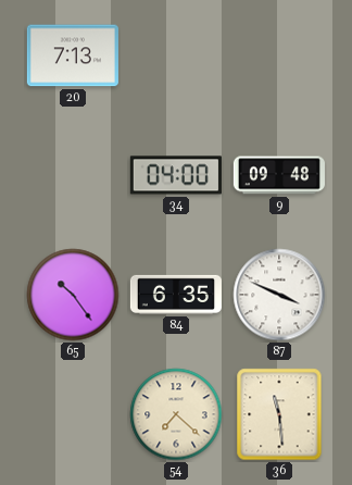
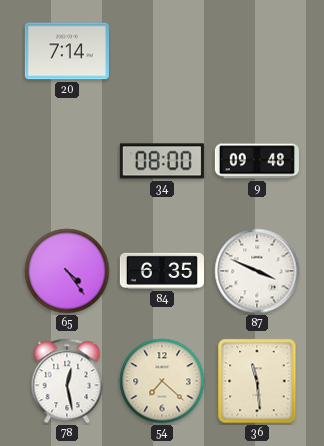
20: 7:13 -> 7:14 (67, 51)
34: 04:00 -> 08:00 (162, 161)
65: 10:24 -> 4:24 (67, 271)
78: none -> 12:28 (67, 381)
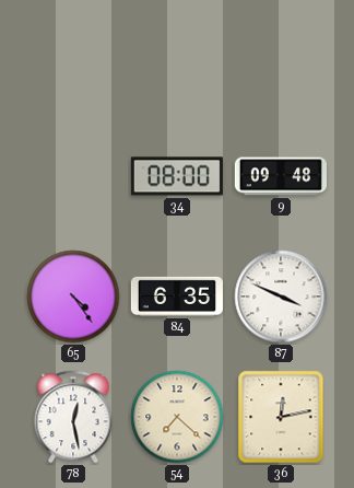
20: 7:14 -> none (67, 51)
36: 11:29 -> 12:13 (281, 417)
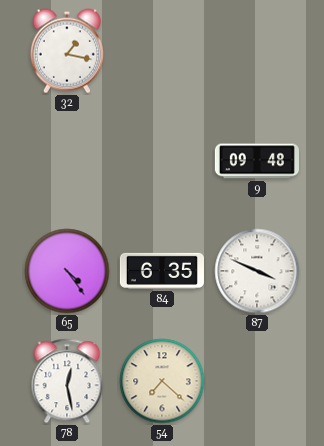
32: none -> 1:17 (67, 51)
34: 08:00 -> none (177, 176)
36: 12:13 -> none (281, 417)
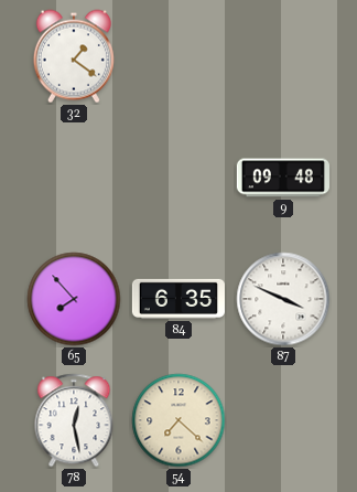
32: 1:17 -> 1:21 (74, 56)
65: 4:24 -> 7:53 (74, 299)
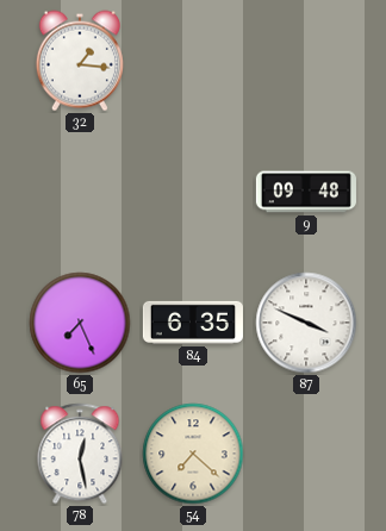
32: 1:21 -> 1:16 (80, 61)
65: 7:53 -> 7:26 (80, 323)
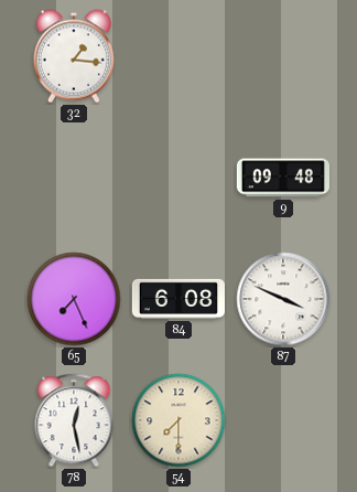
84: 6:35 -> 6:08 (178, 299)
54: 7:22 -> 7:30 (178, 420)
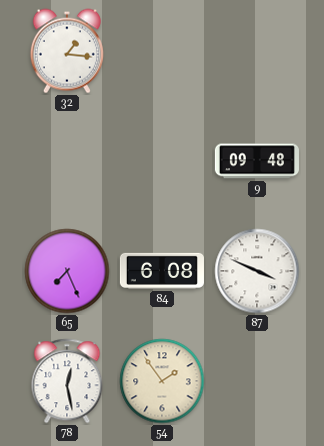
54: 7:30 -> 1:54 (162, 381)
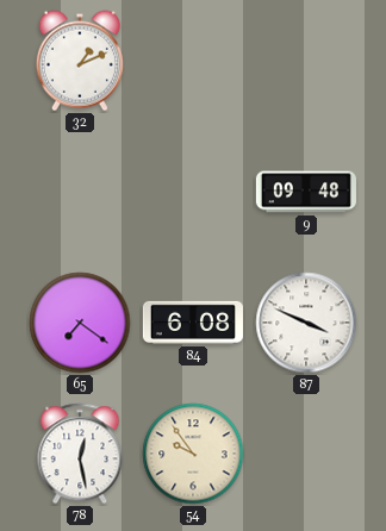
32: 1:16 -> 1:11 (80, 61)
65: 7:26 -> 7:21 (80, 323)
54: 1:54 -> 9:54 (193, 454)
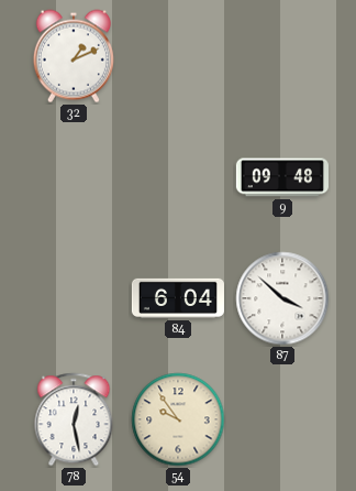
65: 7:21 -> none (80, 323)
84: 6:08 -> 6:04 (178, 298)
87: 3:49 -> 3:52 (282, 298)
